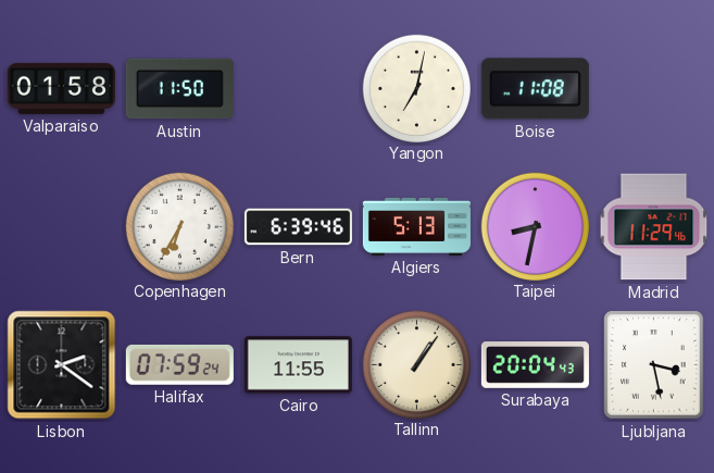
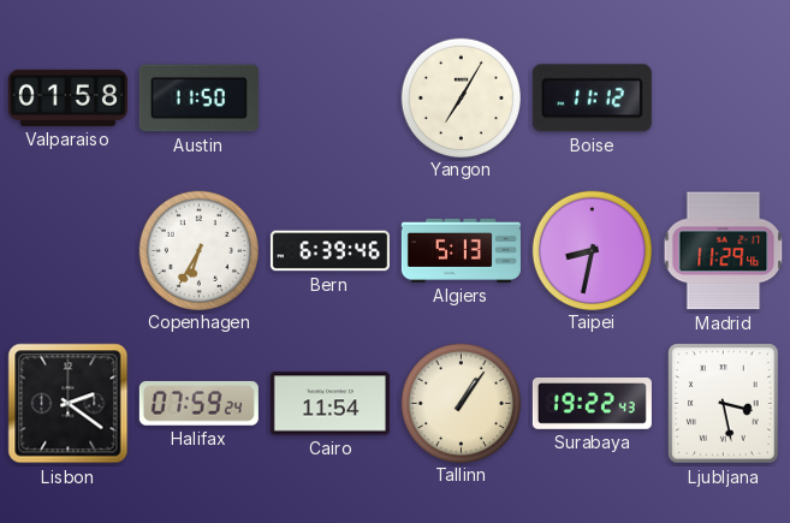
Yangon: 7:02 -> 7:05 (461, 97)
Boise: 11:08 -> 11:12 (592, 99)
Cairo: 11:55 -> 11:54 (329, 404)
Surabaya: 20:04 -> 19:22 (592, 404)
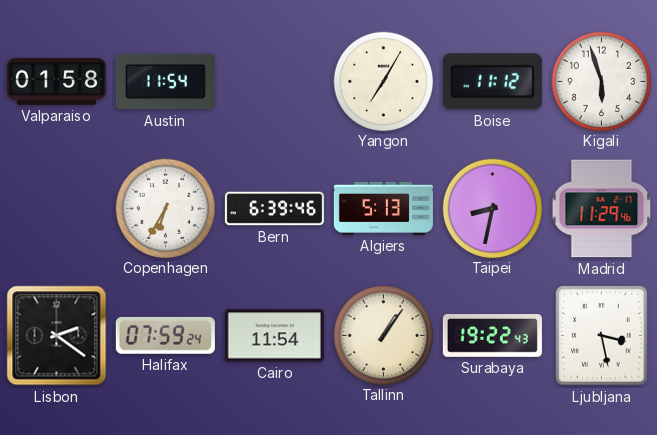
Austin: 11:50 -> 11:54 (165, 82)
Kigali: none -> 5:57 (601, 81)
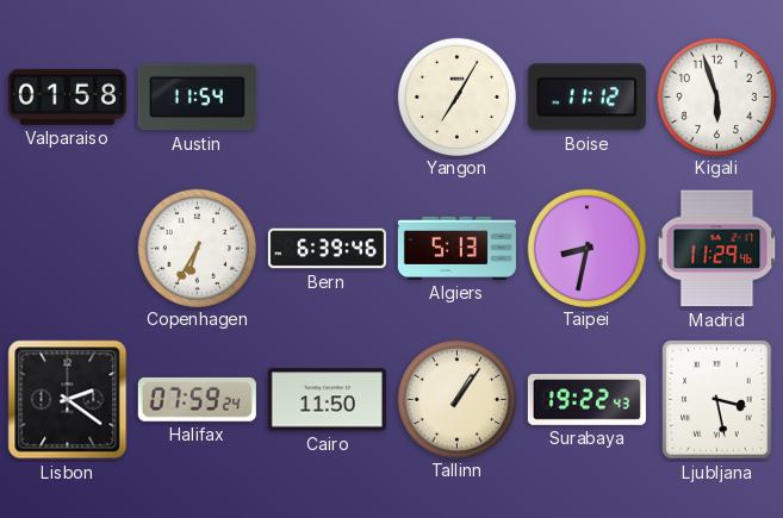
Cairo: 11:54 -> 11:50 (327, 400)
